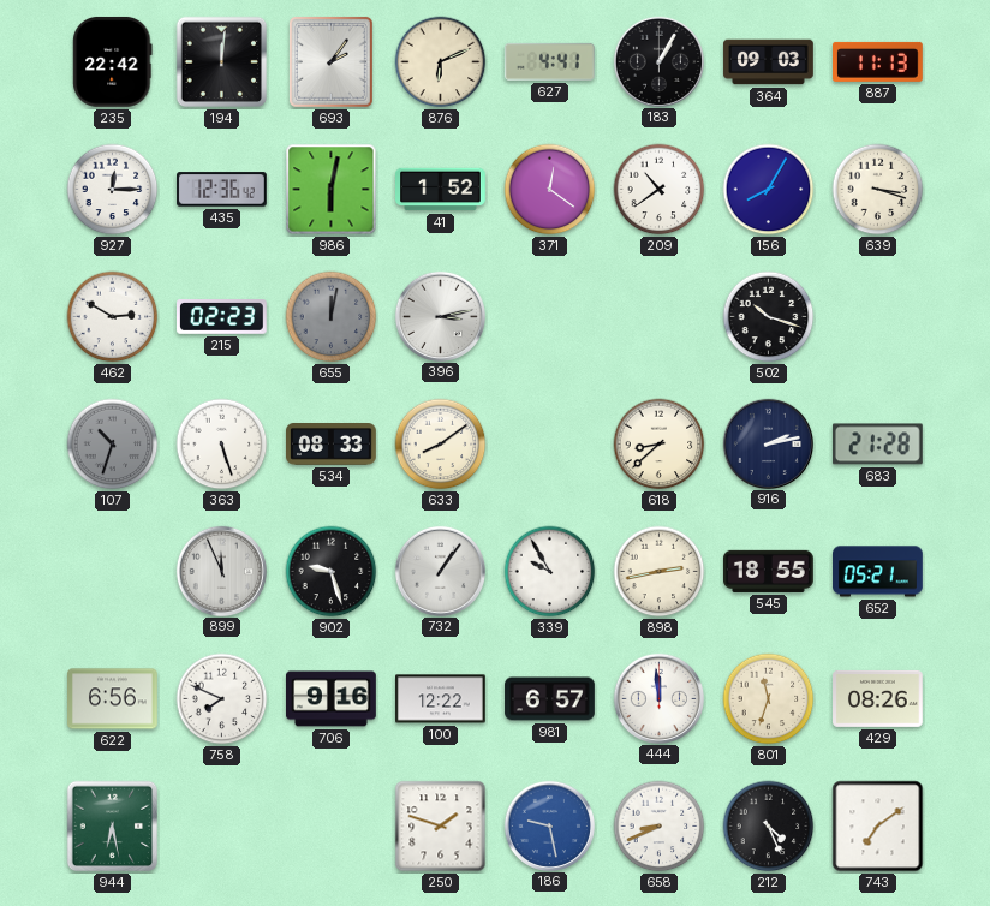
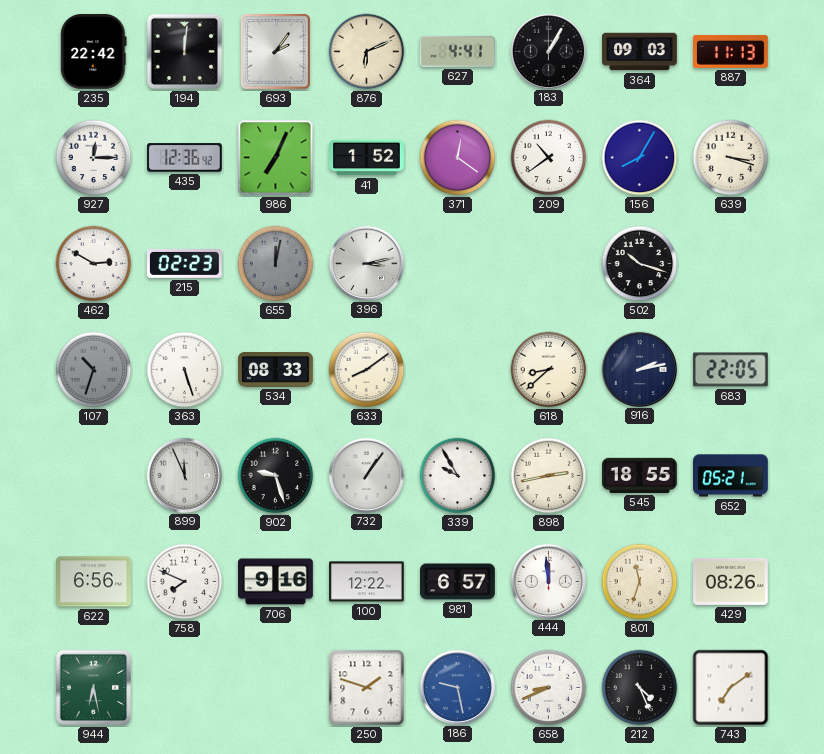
986: 6:02 -> 7:04 (276, 158)
683: 21:28 -> 22:05 (730, 370)
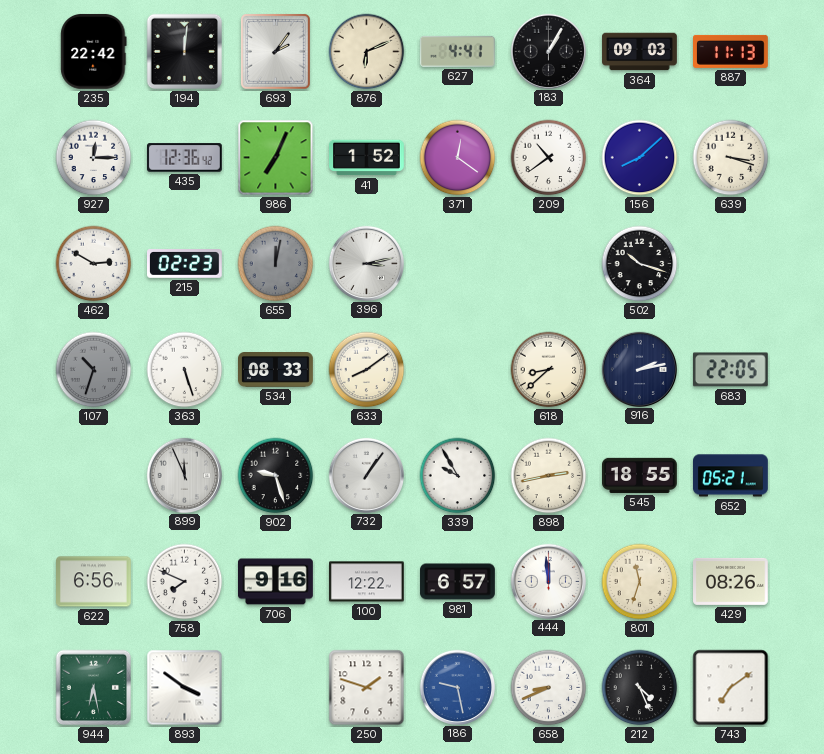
156: 8:05 -> 8:08 (640, 158)
893: none -> 3:51 (185, 688)
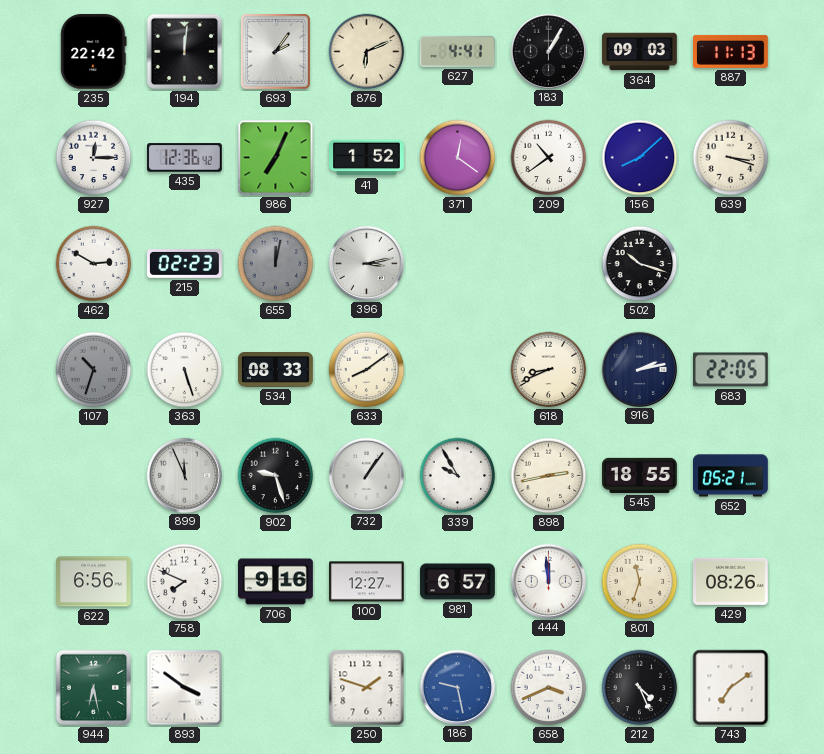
618: 8:38 -> 8:41 (549, 370)
100: 12:22 -> 12:27 (367, 582)
658: 8:41 -> 3:41 (549, 688)
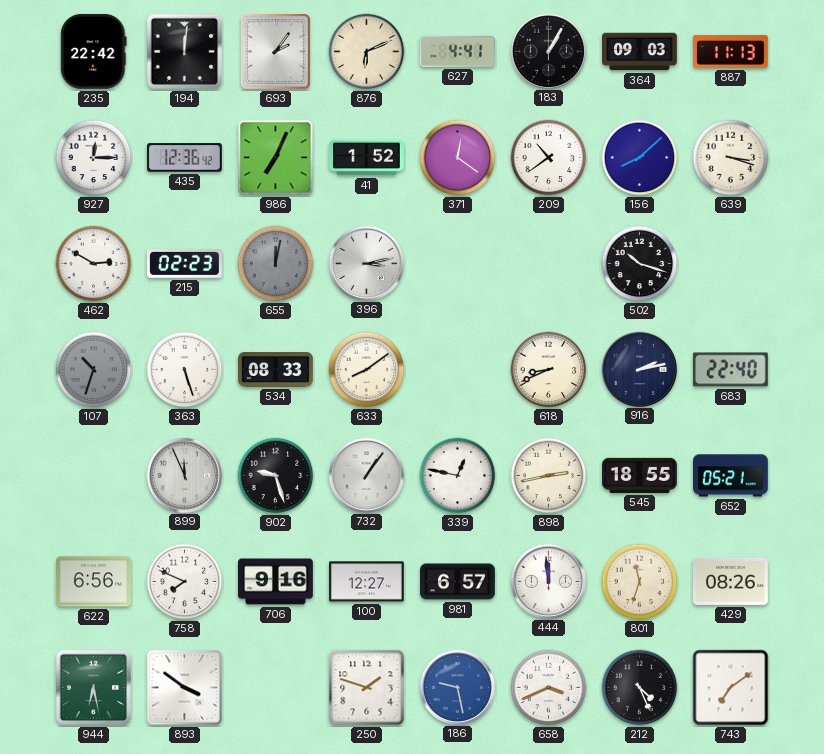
683: 22:05 -> 22:40 (730, 370)
339: 9:55 -> 12:47 (458, 476)
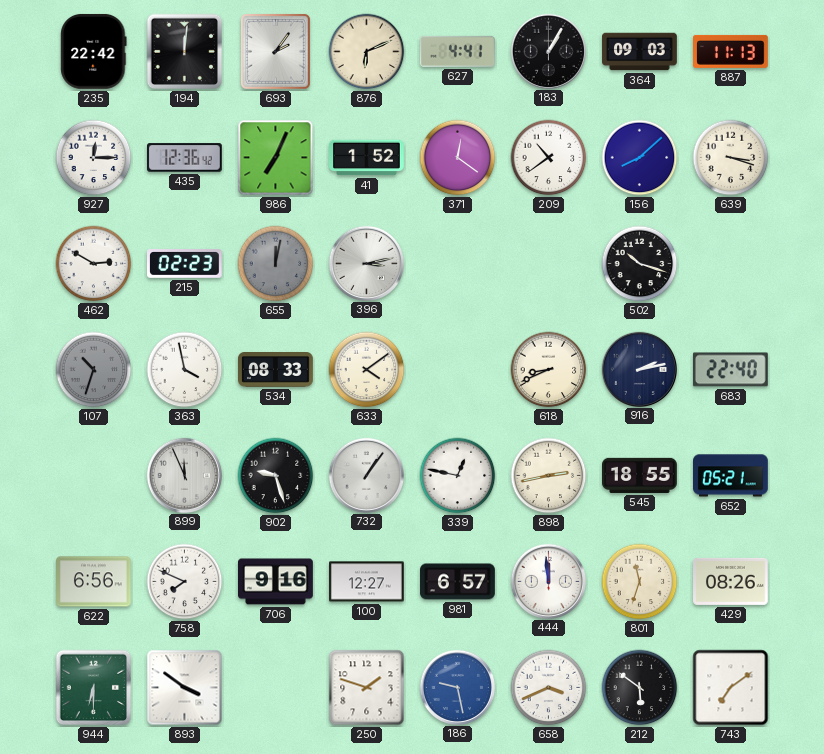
363: 5:27 -> 3:58 (185, 370)
633: 8:09 -> 4:09 (367, 370)
944: 6:28 -> 6:30 (94, 688)
212: 4:26 -> 5:51 (640, 688)
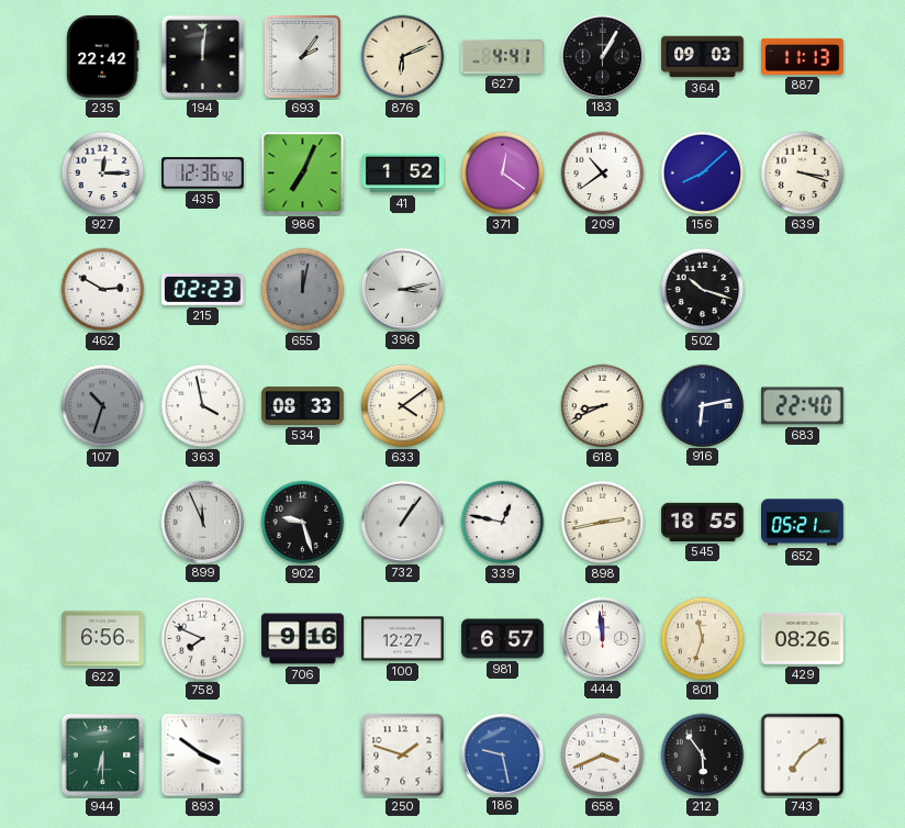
916: 2:13 -> 6:13 (702, 405)
212: 5:51 -> 5:54 (703, 756)
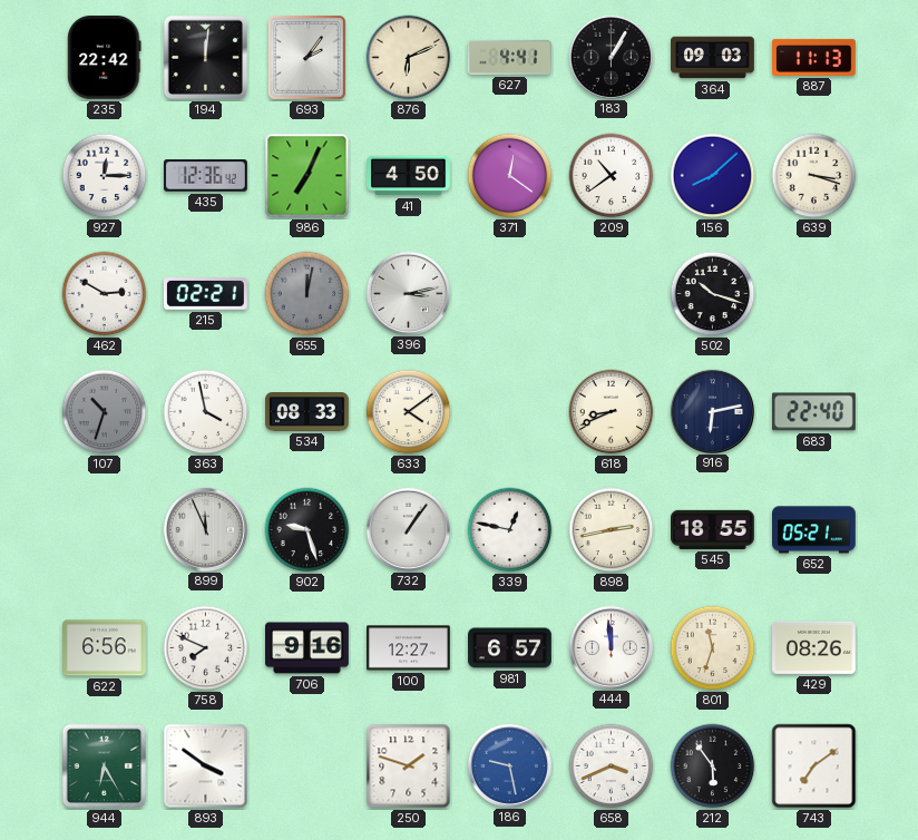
41: 1:52 -> 4:50 (409, 176)
215: 02:23 -> 02:21 (206, 294)
944: 6:30 -> 6:25 (105, 766)
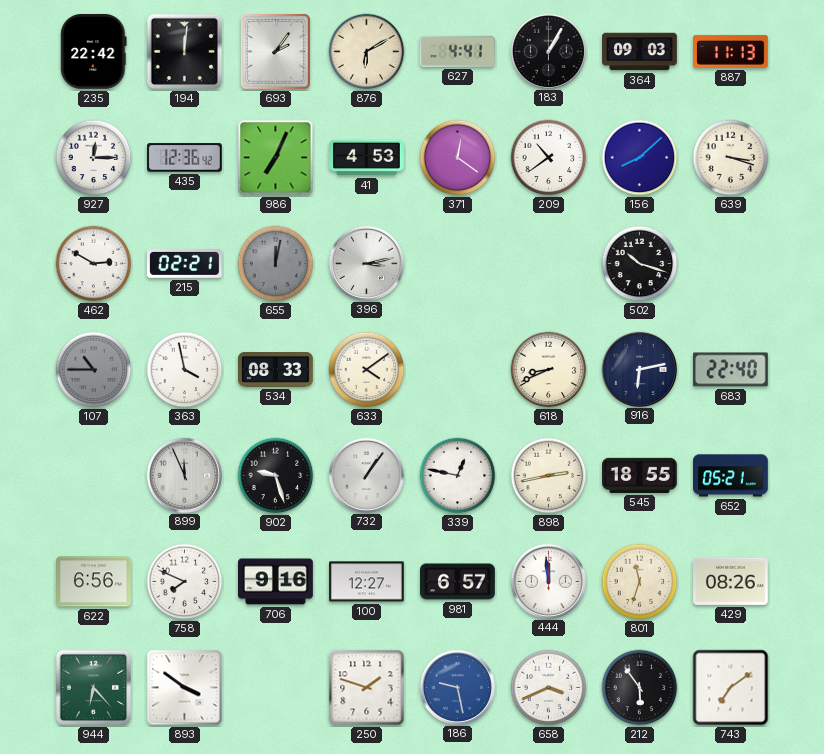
876: 6:11 -> 6:10 (367, 52)
41: 4:50 -> 4:53 (367, 158)
107: 10:33 -> 10:45 (94, 370)
944: 6:25 -> 6:23 (94, 688)
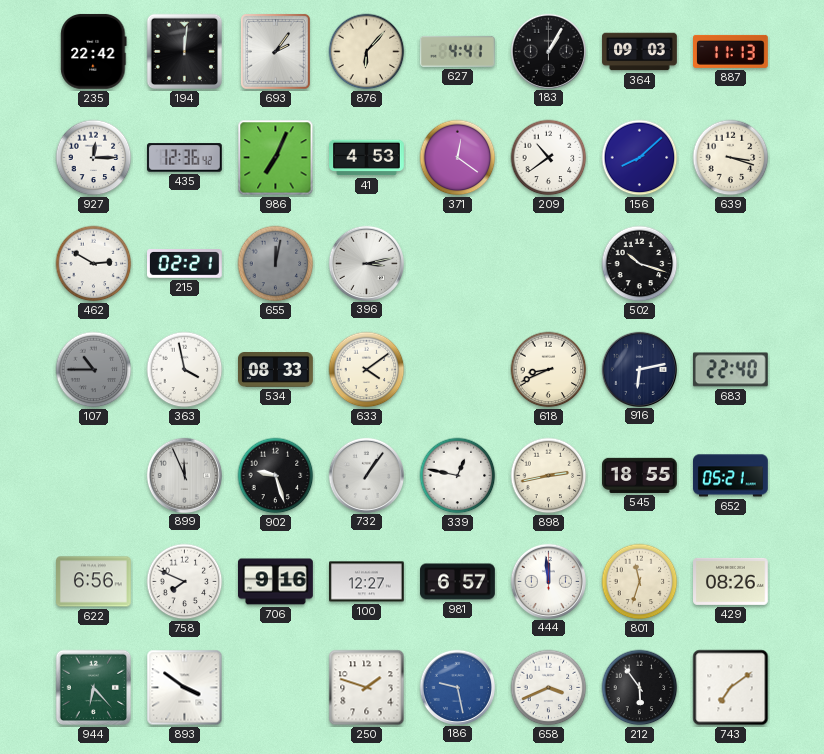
876: 6:10 -> 6:07 (367, 52)
